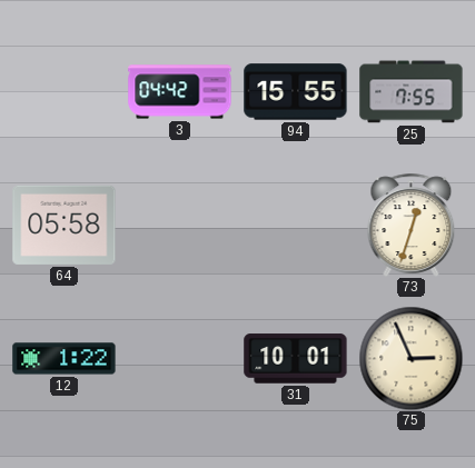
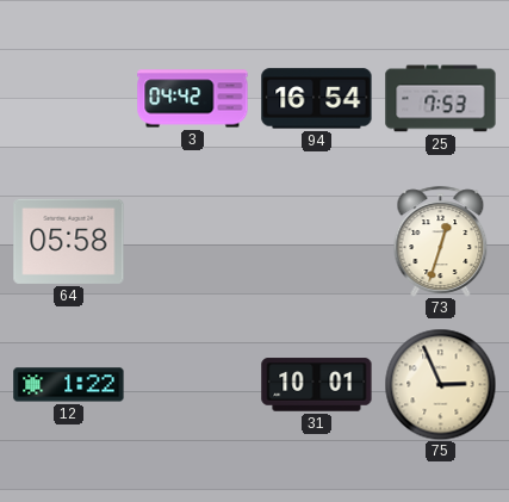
94: 15:55 -> 16:54 (317, 99)
25: 7:55 -> 7:53 (441, 99)
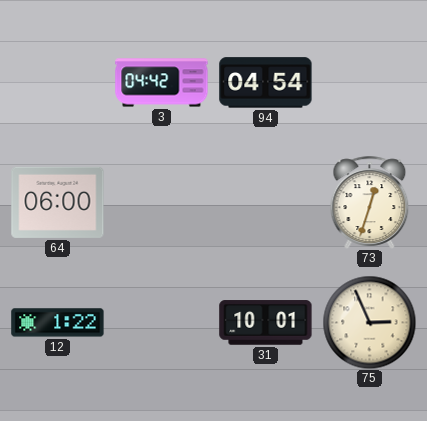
94: 16:54 -> 04:54 (266, 83)
25: 7:53 -> none (441, 99)
64: 05:58 -> 06:00 (58, 202)
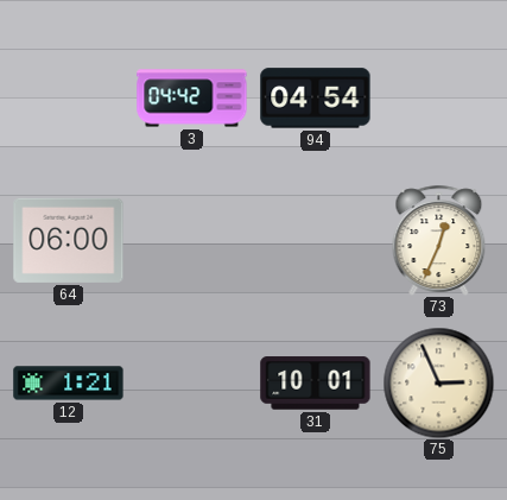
73: 12:33 -> 12:34 (439, 240)
12: 1:22 -> 1:21 (69, 384)
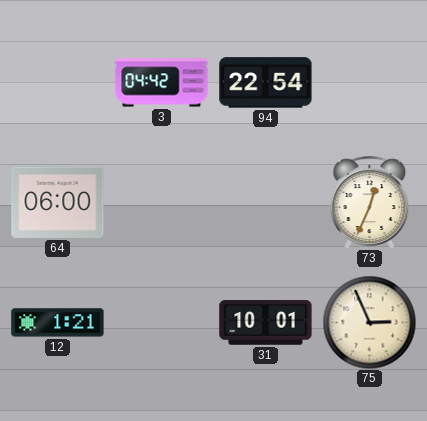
94: 04:54 -> 22:54 (266, 83)
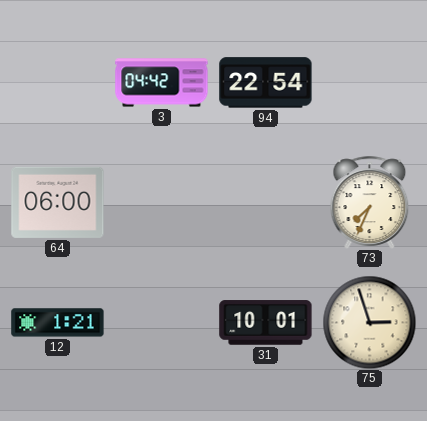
73: 12:34 -> 7:34 (370, 202)
75: 2:56 -> 2:57 (369, 322)
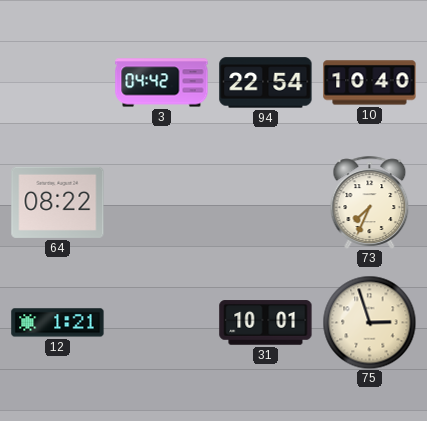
10: none -> 10:40 (370, 83)
64: 06:00 -> 08:22 (58, 202)
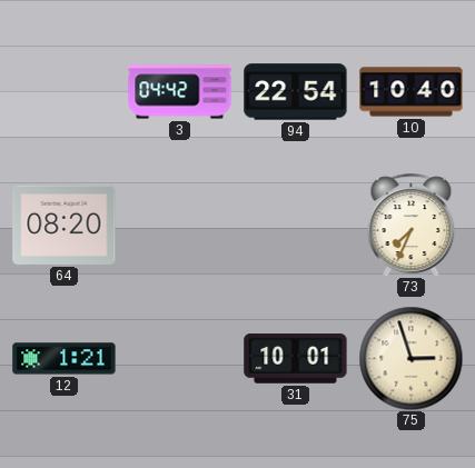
64: 08:22 -> 08:20 (65, 225)
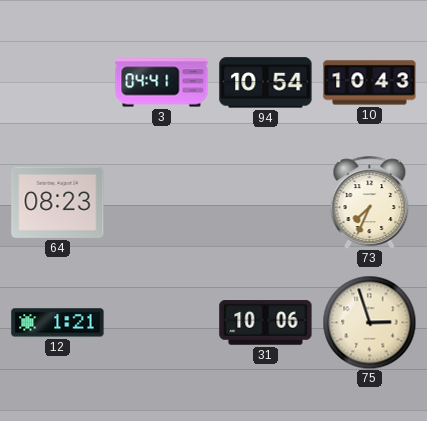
3: 04:42 -> 04:41 (162, 83)
94: 22:54 -> 10:54 (266, 83)
10: 10:40 -> 10:43 (370, 83)
64: 08:20 -> 08:23 (58, 202)
31: 10:01 -> 10:06 (266, 323)
